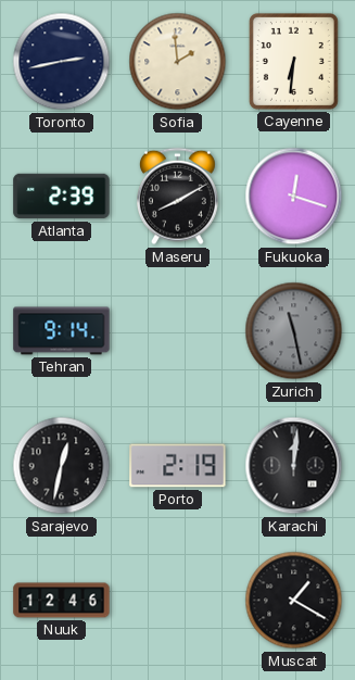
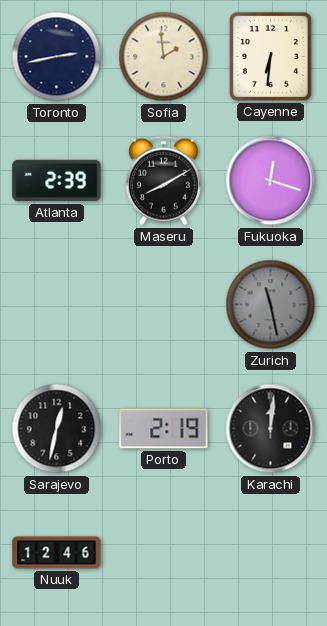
Tehran: 9:14 -> none (62, 331)
Muscat: 1:20 -> none (294, 601)
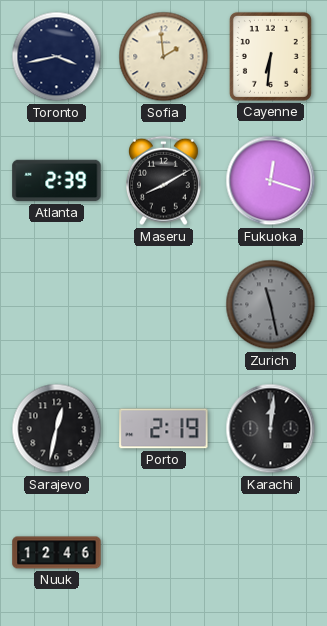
Toronto: 2:43 -> 3:43 (57, 57)
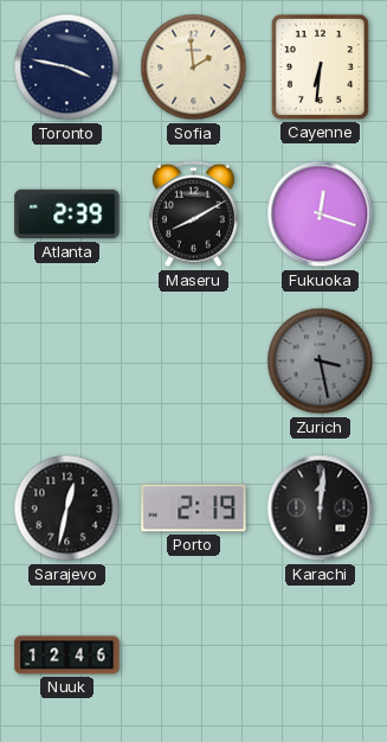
Toronto: 3:43 -> 3:47 (67, 68)
Zurich: 11:28 -> 3:28 (321, 362)
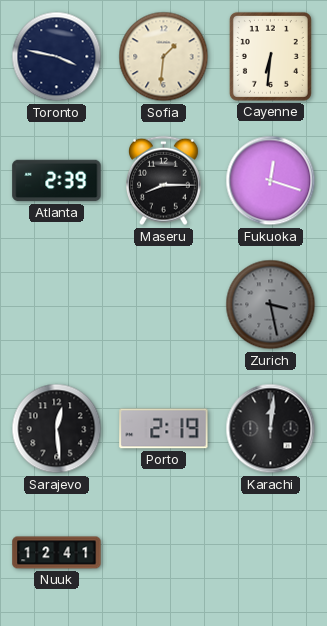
Sofia: 1:59 -> 1:31 (164, 57)
Maseru: 8:10 -> 8:15 (164, 181)
Sarajevo: 12:32 -> 12:29 (57, 429)
Nuuk: 12:46 -> 12:41 (57, 553)
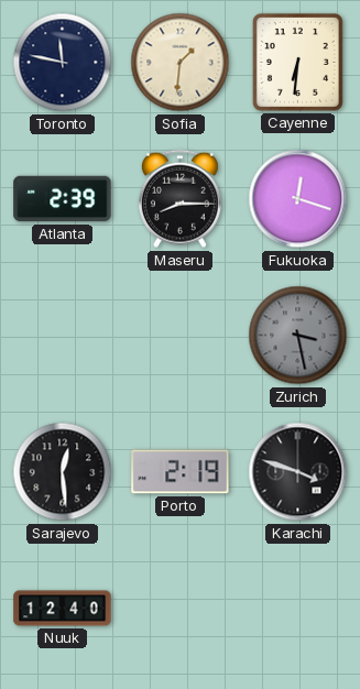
Toronto: 3:47 -> 11:47 (63, 63)
Karachi: 12:01 -> 3:48 (298, 472)
Nuuk: 12:41 -> 12:40 (63, 609)
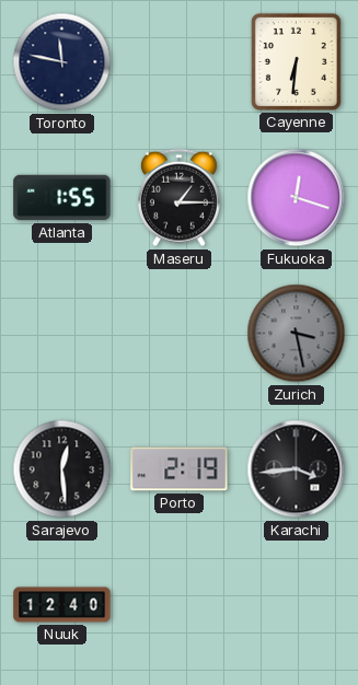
Sofia: 1:31 -> none (181, 63)
Atlanta: 2:39 -> 1:55 (62, 198)
Maseru: 8:15 -> 1:15 (180, 198)
Karachi: 3:48 -> 3:44 (297, 469)
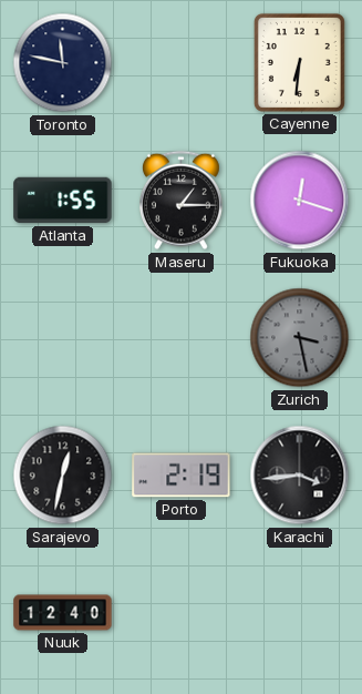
Sarajevo: 12:29 -> 12:32 (63, 476)
